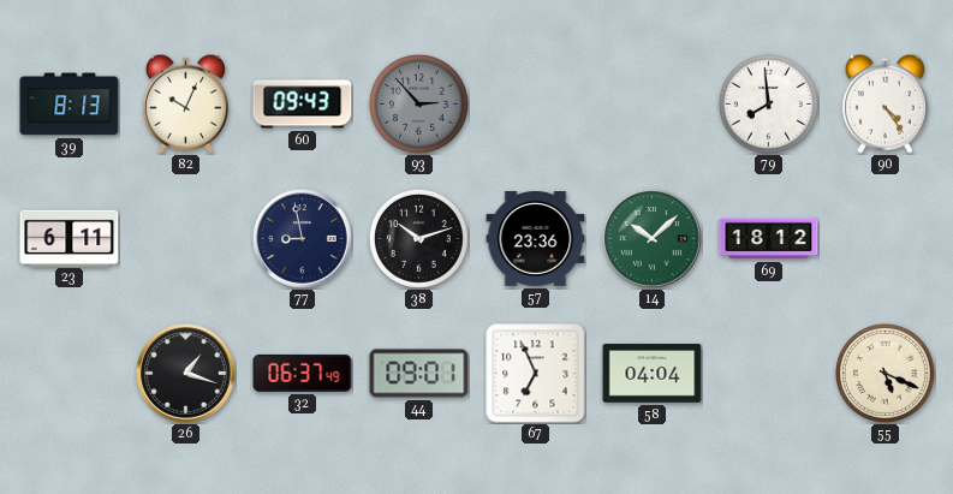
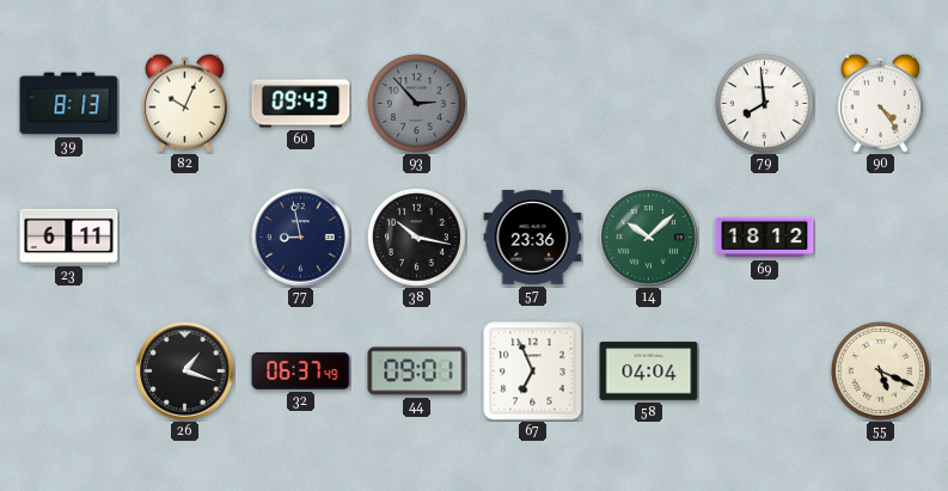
38: 10:12 -> 10:17 (417, 238)
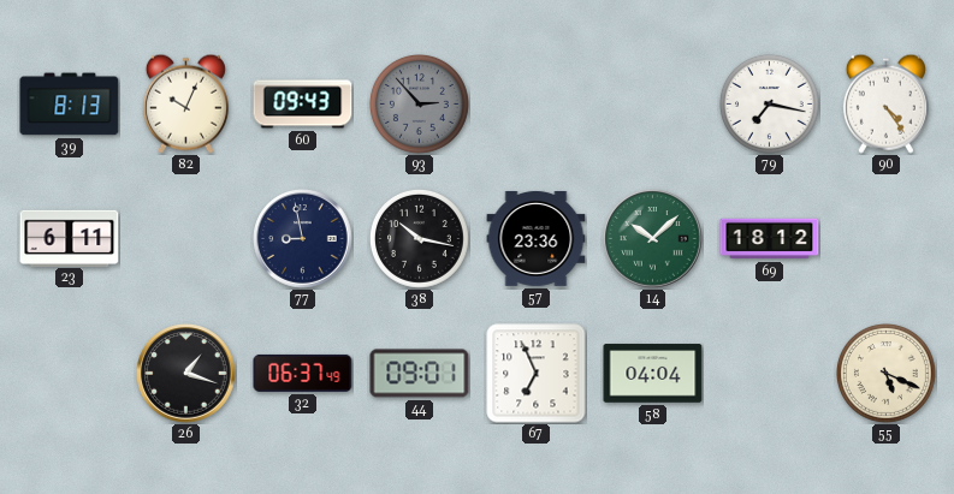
79: 7:59 -> 7:17 (770, 105)
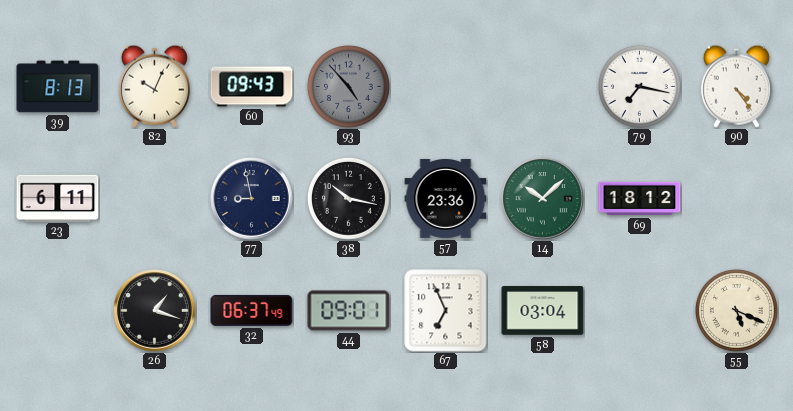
93: 2:53 -> 4:53 (349, 87)
58: 04:04 -> 03:04 (543, 311)
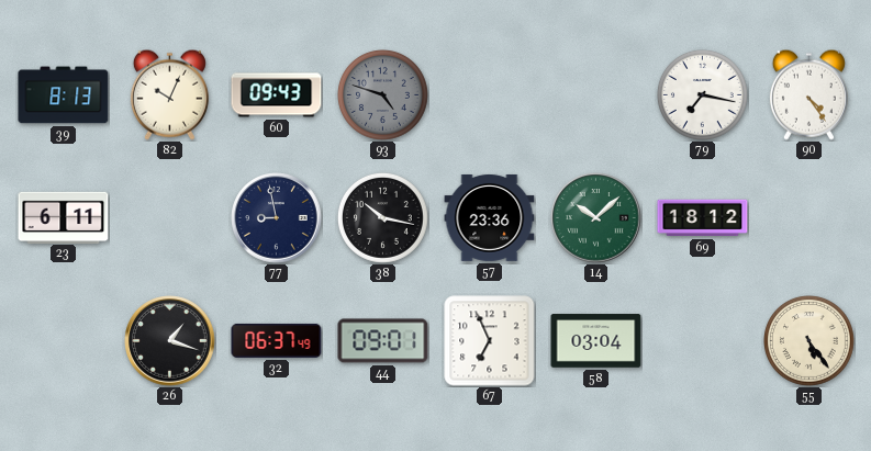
93: 4:53 -> 4:48 (383, 95)
55: 5:19 -> 5:24 (809, 341)
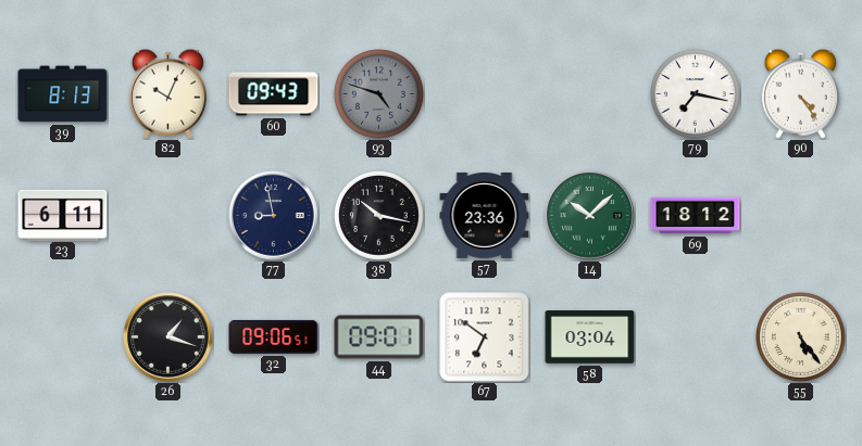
32: 06:37 -> 09:06 (274, 336)
67: 6:56 -> 6:51 (485, 337)
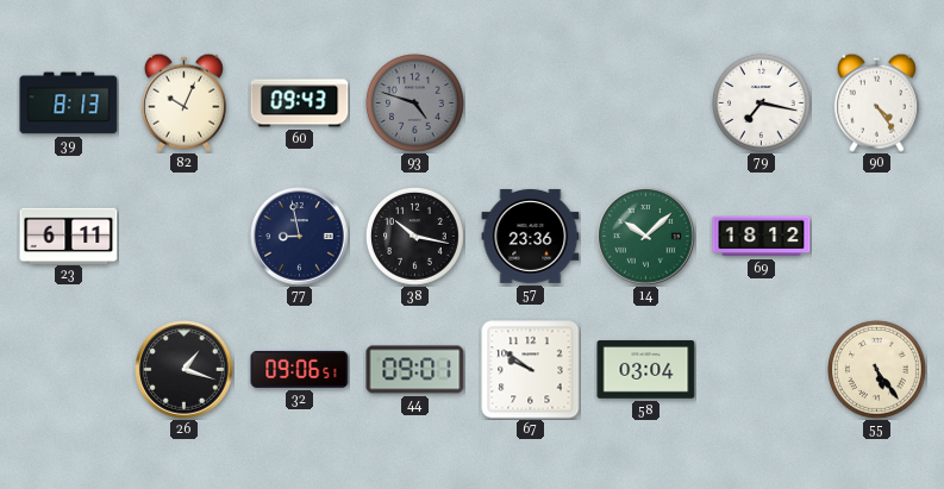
67: 6:51 -> 9:51 (531, 370)
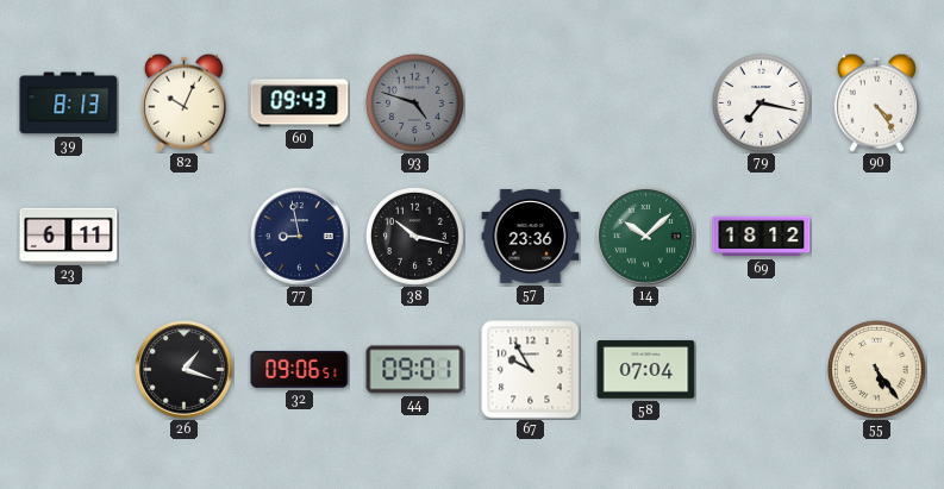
67: 9:51 -> 9:55 (531, 370)
58: 03:04 -> 07:04 (646, 370)
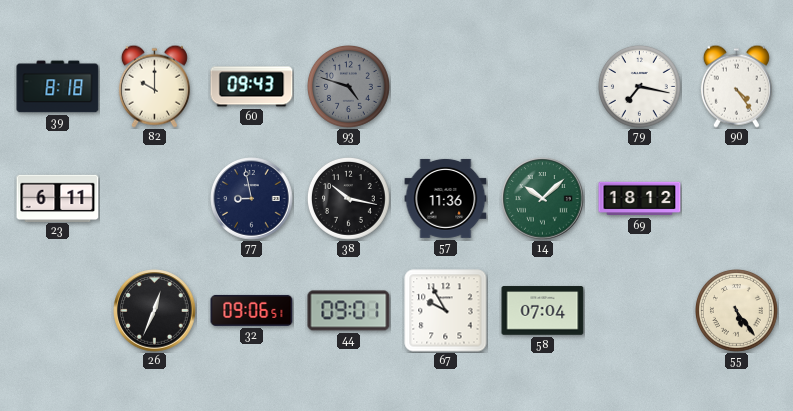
39: 8:13 -> 8:18 (58, 87)
82: 10:04 -> 10:00 (154, 86)
57: 23:36 -> 11:36 (446, 198)
26: 1:18 -> 12:34 (155, 311)
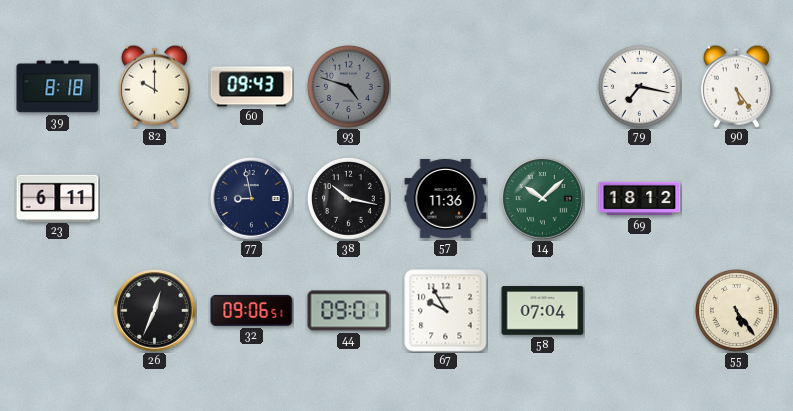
90: 4:24 -> 5:24 (736, 86)
